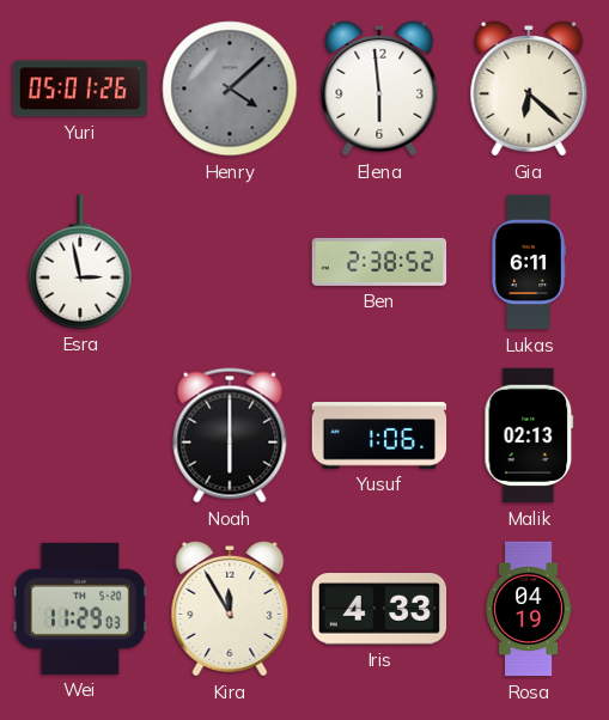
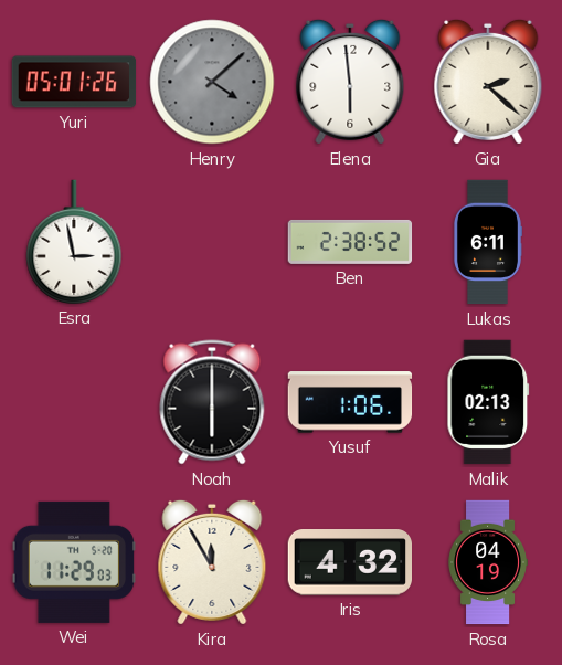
Gia: 6:22 -> 2:22 (488, 82)
Iris: 4:33 -> 4:32 (350, 563)
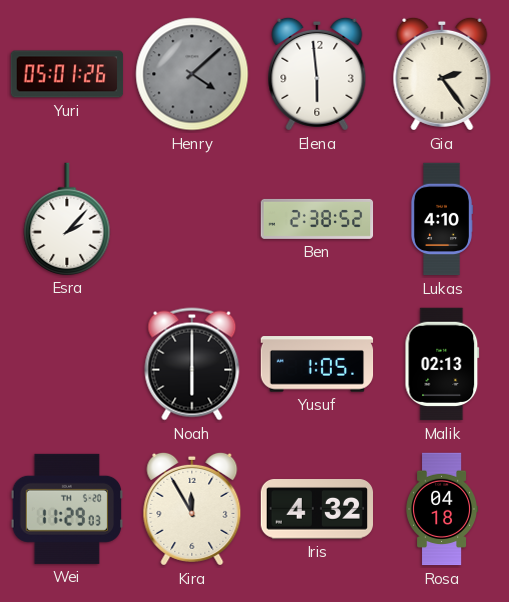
Gia: 2:22 -> 2:24 (442, 74)
Esra: 2:58 -> 2:07 (67, 219)
Lukas: 6:11 -> 4:10 (441, 219)
Yusuf: 1:06 -> 1:05 (317, 364)
Rosa: 04:19 -> 04:18 (442, 509)
